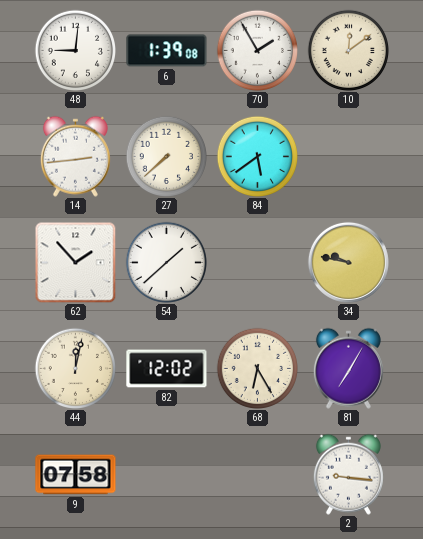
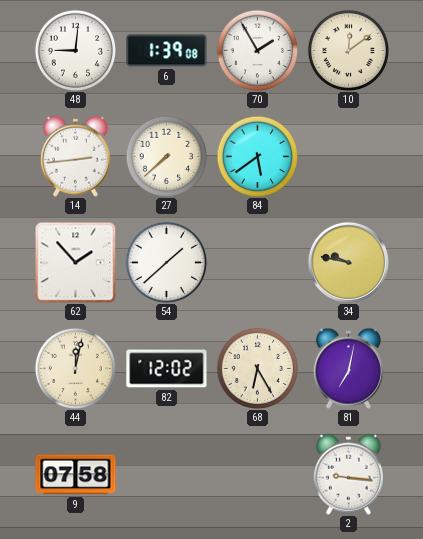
81: 7:05 -> 7:02 (348, 368)
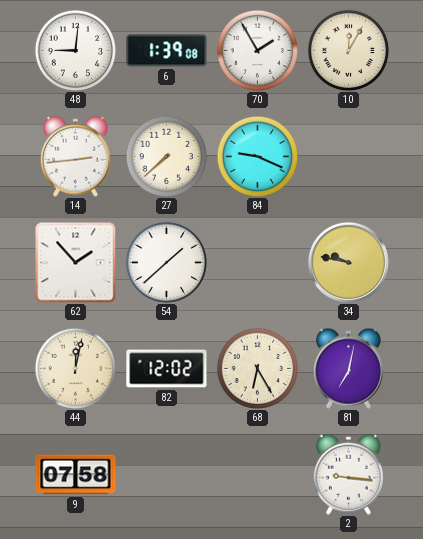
10: 12:09 -> 12:05 (348, 50)
84: 5:39 -> 9:19 (257, 156)
